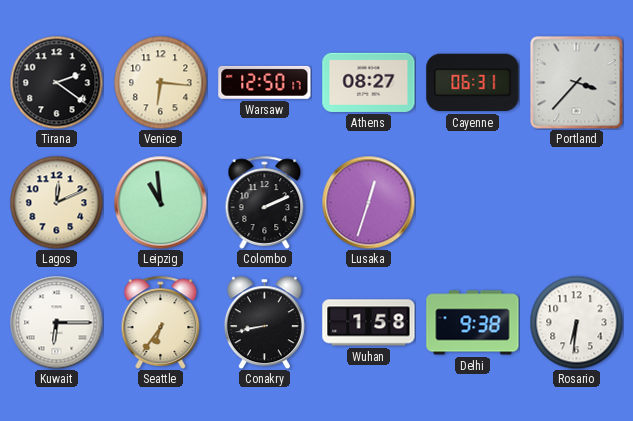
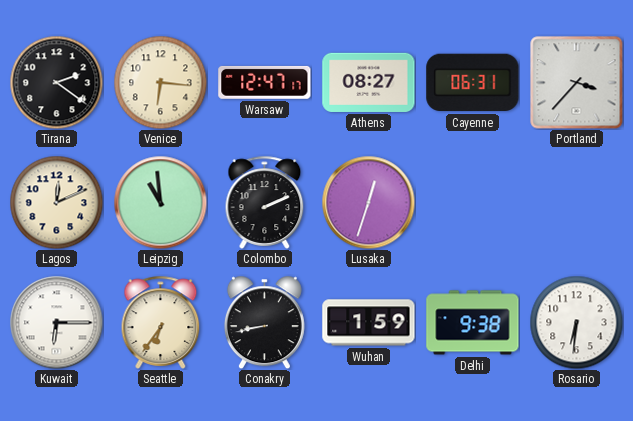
Warsaw: 12:50 -> 12:47 (265, 82)
Wuhan: 1:58 -> 1:59 (369, 323)
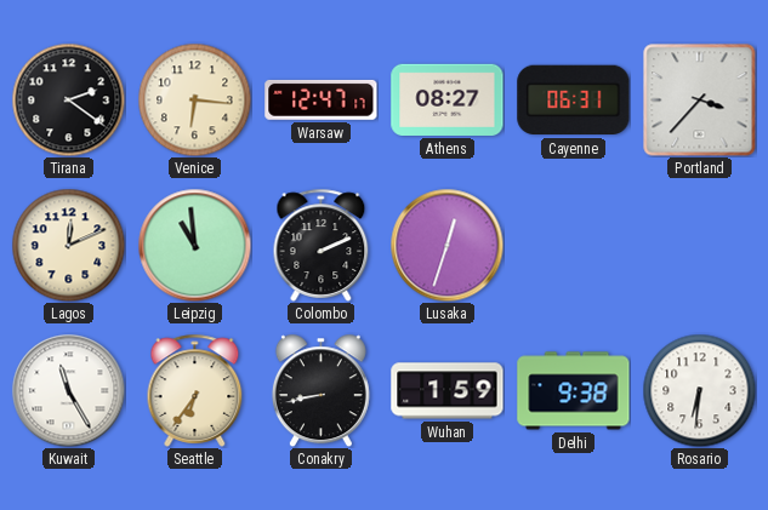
Kuwait: 6:15 -> 11:25 (68, 390)
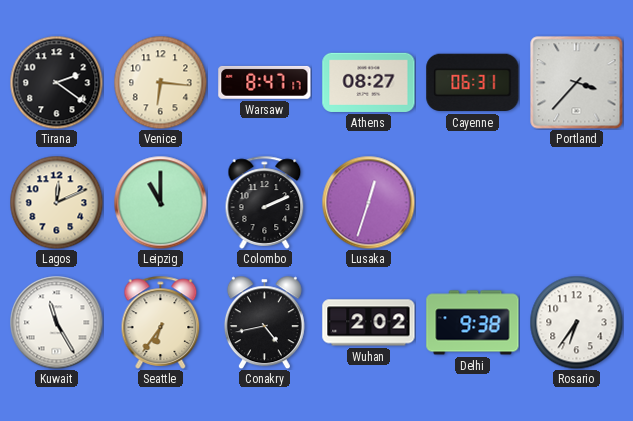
Warsaw: 12:47 -> 8:47 (265, 82)
Leipzig: 10:59 -> 11:00 (160, 202)
Conakry: 8:43 -> 4:43 (264, 322)
Wuhan: 1:59 -> 2:02 (369, 323)
Rosario: 6:31 -> 6:36 (576, 322)
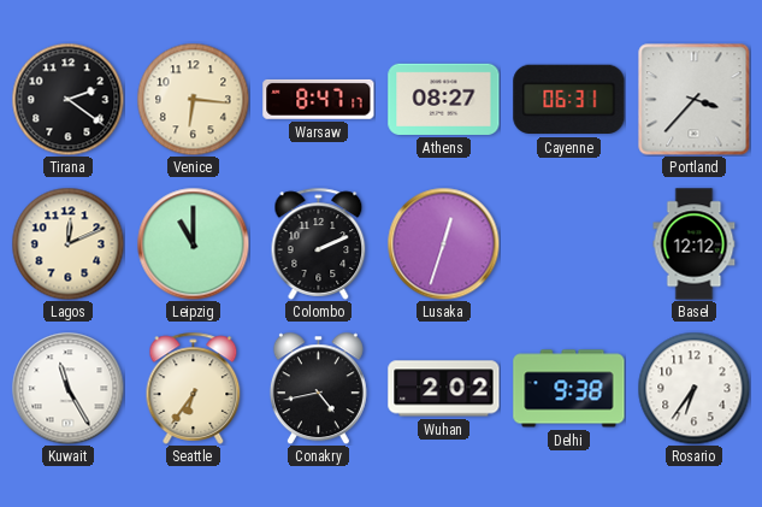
Basel: none -> 12:12 (695, 244)
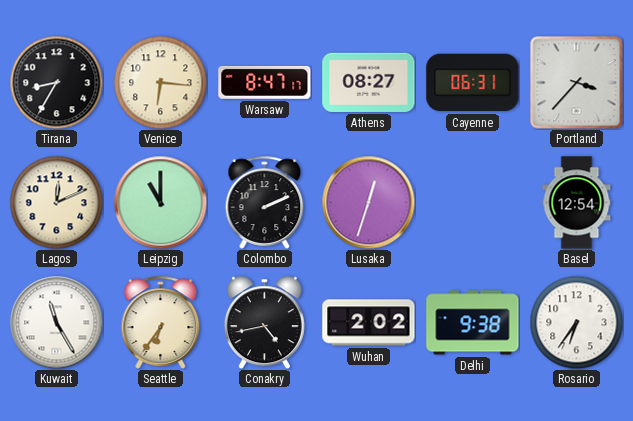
Tirana: 2:21 -> 8:35 (56, 82)
Basel: 12:12 -> 12:54 (577, 203)
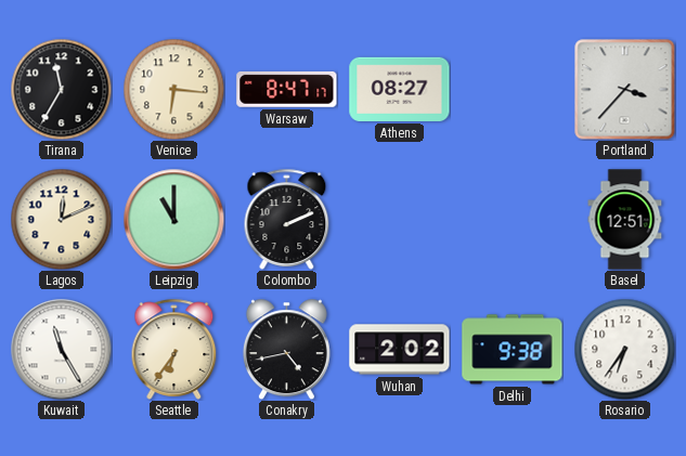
Tirana: 8:35 -> 11:35 (61, 89)
Cayenne: 06:31 -> none (473, 83)
Lusaka: 12:33 -> none (368, 202)
Basel: 12:54 -> 12:51 (625, 220)
